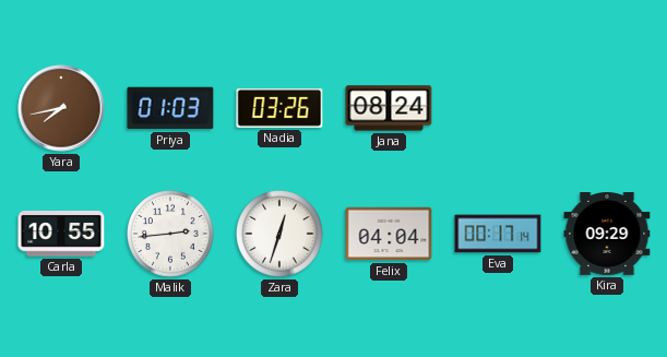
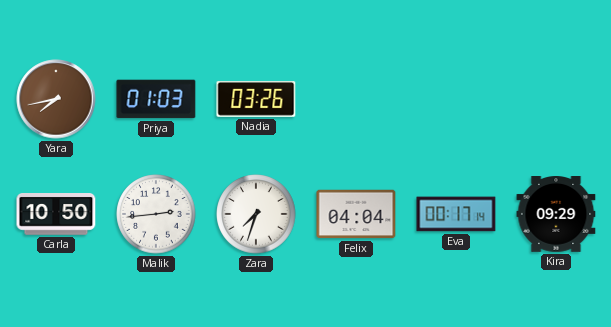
Jana: 08:24 -> none (389, 108)
Carla: 10:55 -> 10:50 (56, 214)
Zara: 12:33 -> 7:33 (256, 214)
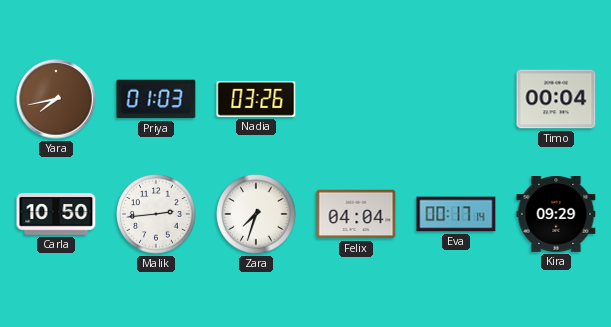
Timo: none -> 00:04 (556, 99)
